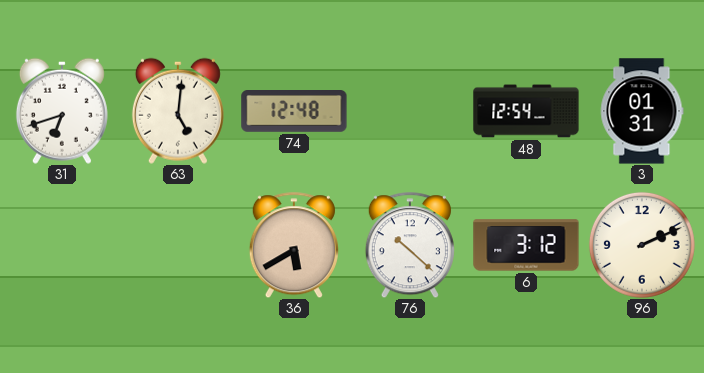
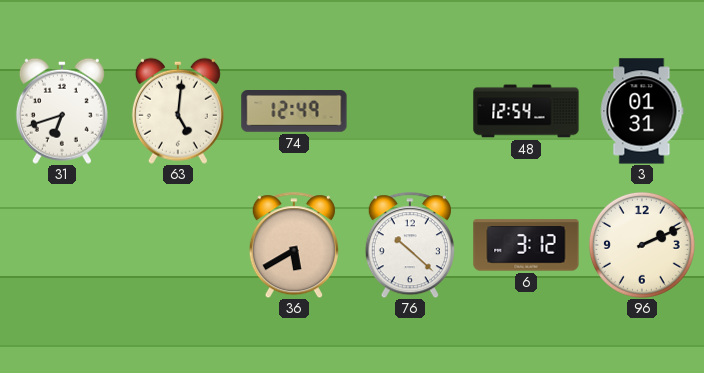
74: 12:48 -> 12:49 (294, 112)
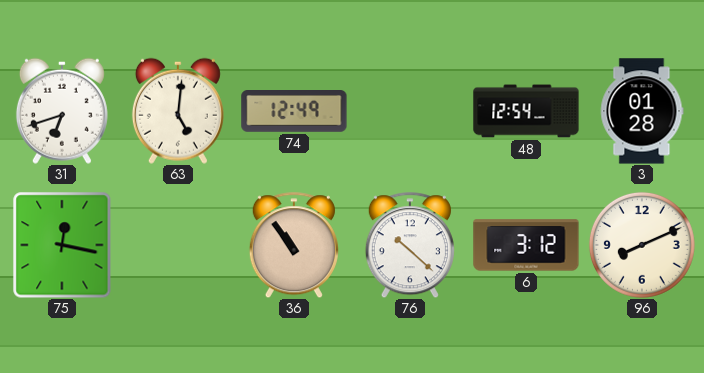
3: 01:31 -> 01:28 (642, 111)
75: none -> 12:17 (62, 245)
36: 5:40 -> 10:54 (294, 245)
96: 2:11 -> 8:11 (642, 245)
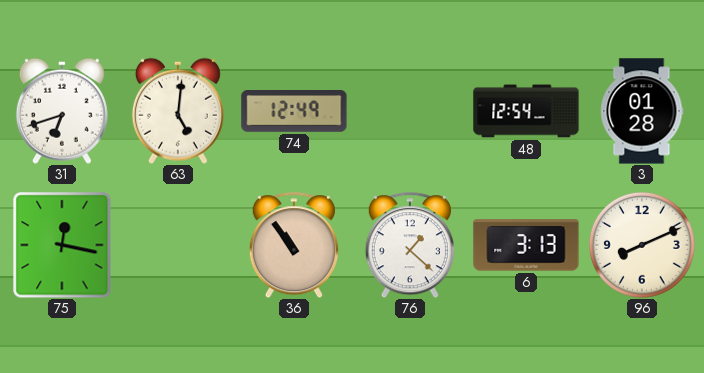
76: 10:22 -> 1:22 (410, 245)
6: 3:12 -> 3:13 (526, 245)
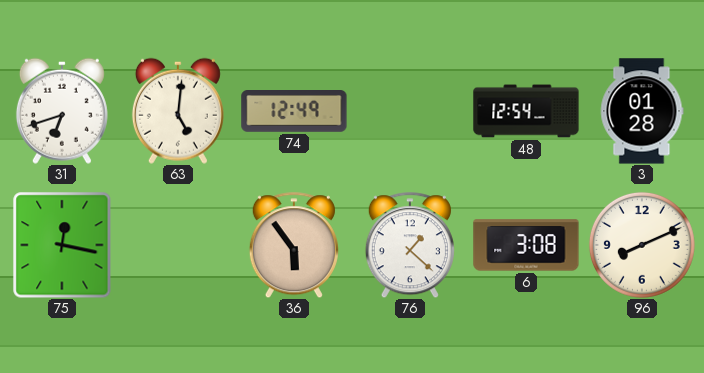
36: 10:54 -> 5:54 (294, 245)
6: 3:13 -> 3:08 (526, 245)
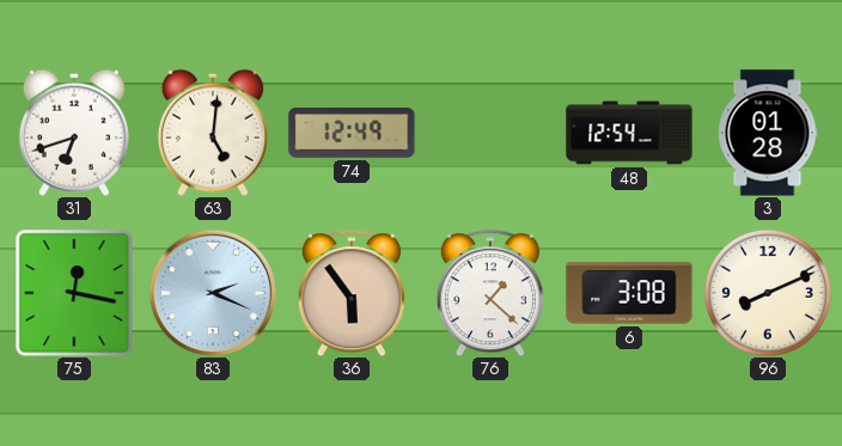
83: none -> 2:19 (212, 292)
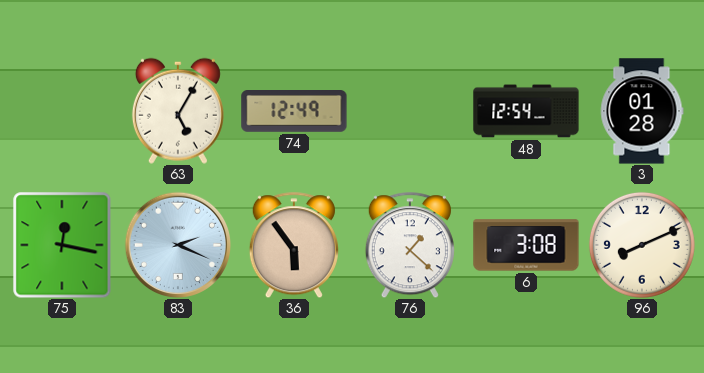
31: 6:42 -> none (74, 133)
63: 5:01 -> 5:05 (178, 111)
